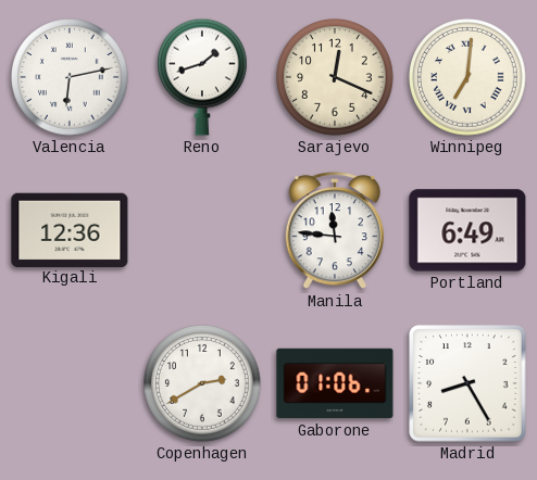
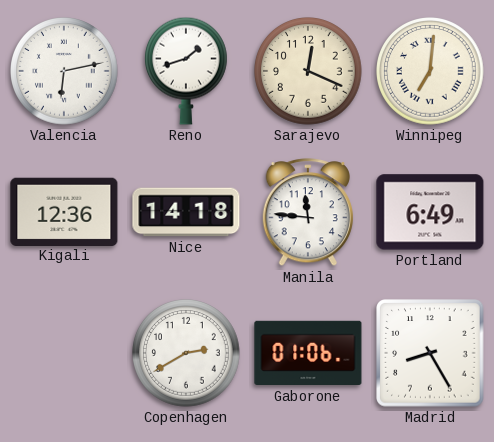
Nice: none -> 14:18 (186, 212)
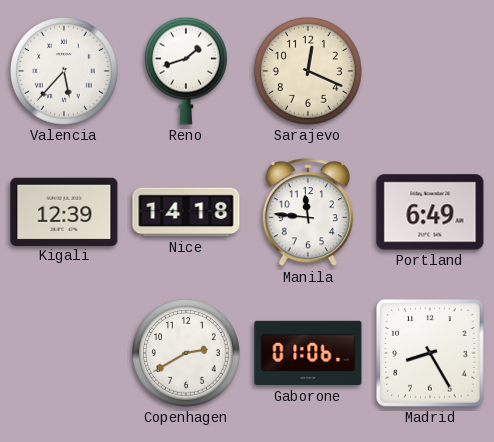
Valencia: 6:13 -> 5:37 (64, 71)
Winnipeg: 7:01 -> none (430, 71)
Kigali: 12:36 -> 12:39 (64, 211)
